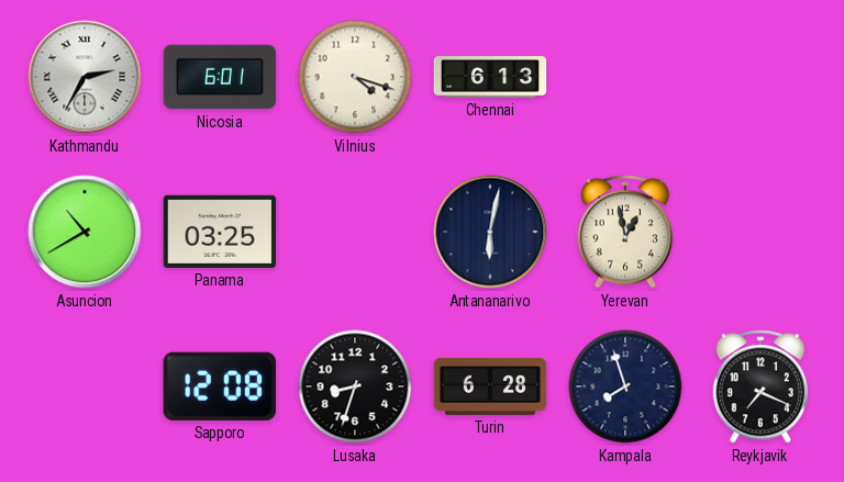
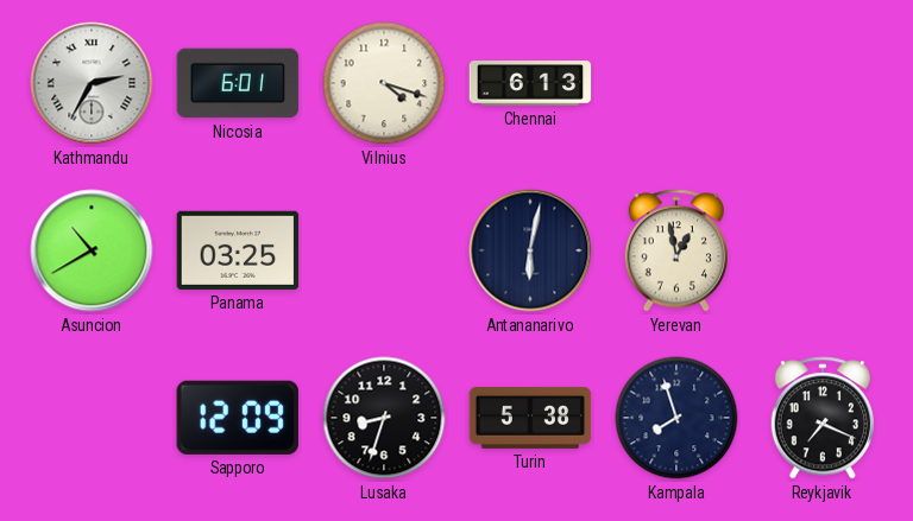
Sapporo: 12:08 -> 12:09 (238, 418)
Turin: 6:28 -> 5:38 (530, 418)
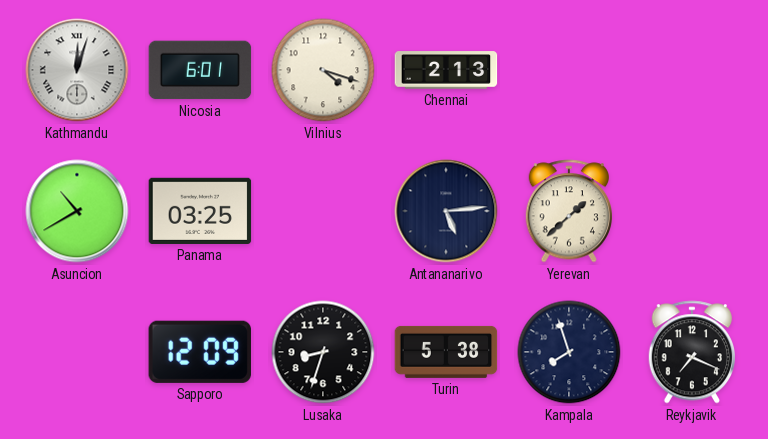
Kathmandu: 2:35 -> 12:03 (77, 70)
Chennai: 6:13 -> 2:13 (446, 70)
Antananarivo: 6:02 -> 5:14 (446, 211)
Yerevan: 12:58 -> 1:38 (568, 211)
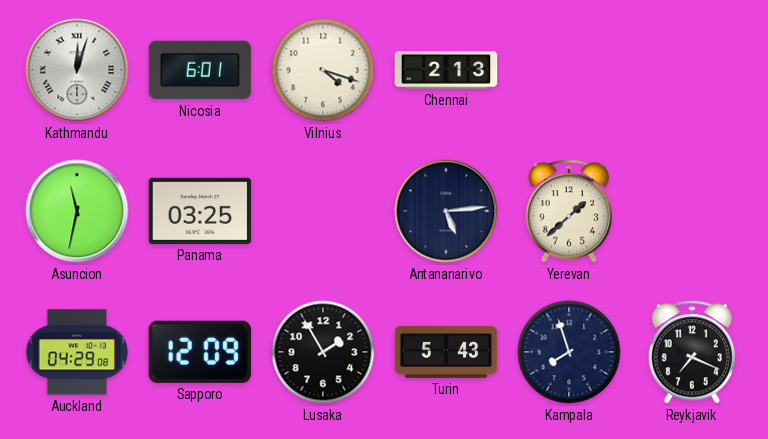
Asuncion: 10:40 -> 11:32 (77, 211)
Auckland: none -> 04:29 (77, 352)
Lusaka: 8:33 -> 1:55 (323, 352)
Turin: 5:38 -> 5:43 (446, 352)
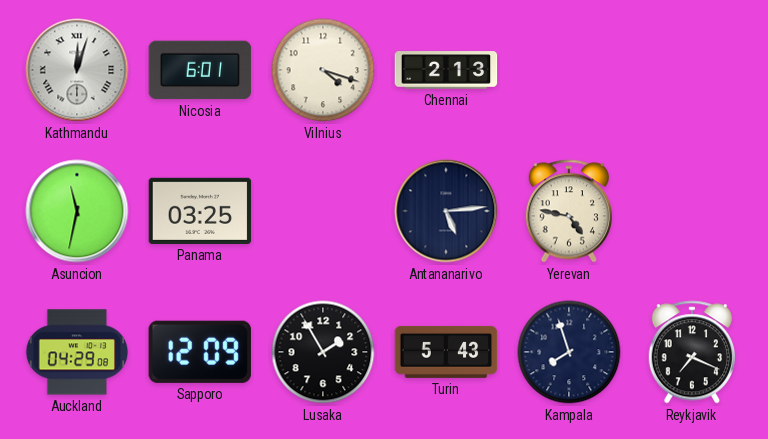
Yerevan: 1:38 -> 4:47 (568, 211)
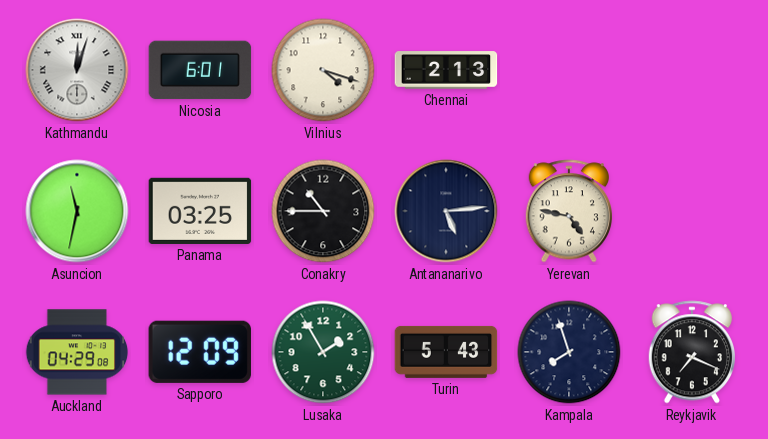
Conakry: none -> 10:45 (323, 211)
Lusaka dial: black -> green (323, 352)
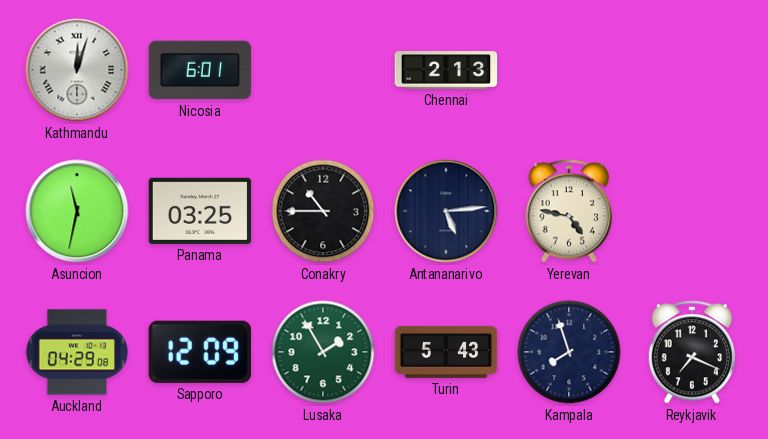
Vilnius: 4:18 -> none (323, 70)
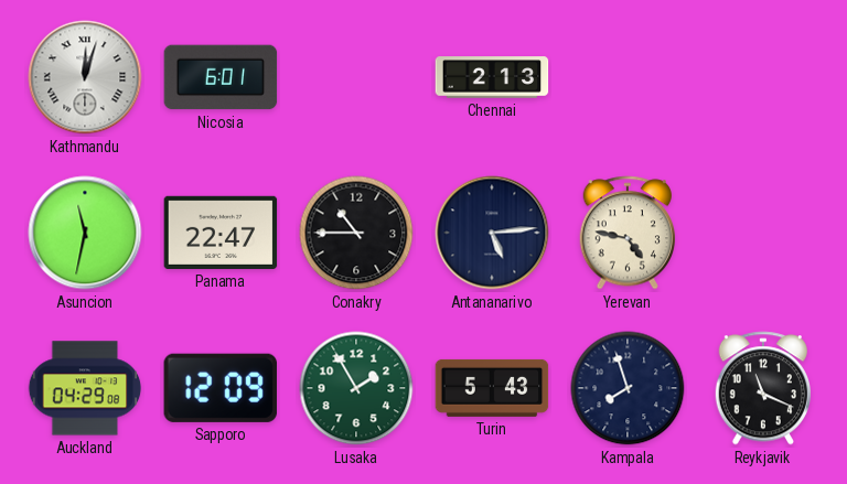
Panama: 03:25 -> 22:47 (221, 233)
Reykjavik: 7:19 -> 11:19 (762, 388)
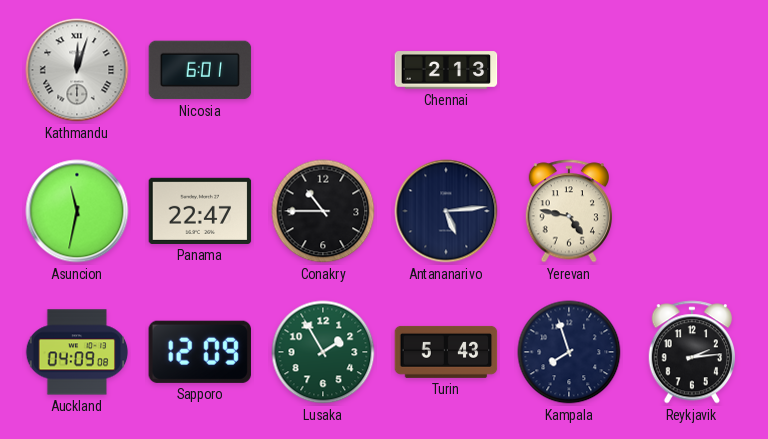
Auckland: 04:29 -> 04:09 (77, 352)
Reykjavik: 11:19 -> 2:14 (691, 352)
